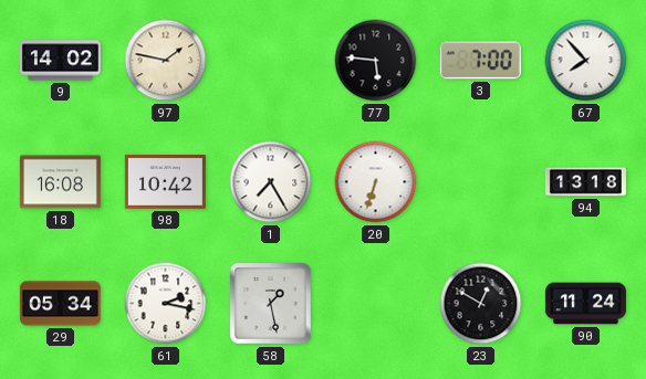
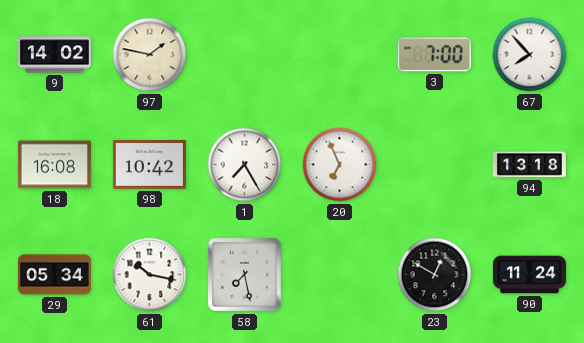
77: 5:46 -> none (376, 61)
20: 6:33 -> 6:56 (340, 165)
61: 2:17 -> 10:17 (150, 275)
58: 1:28 -> 7:28 (244, 274)
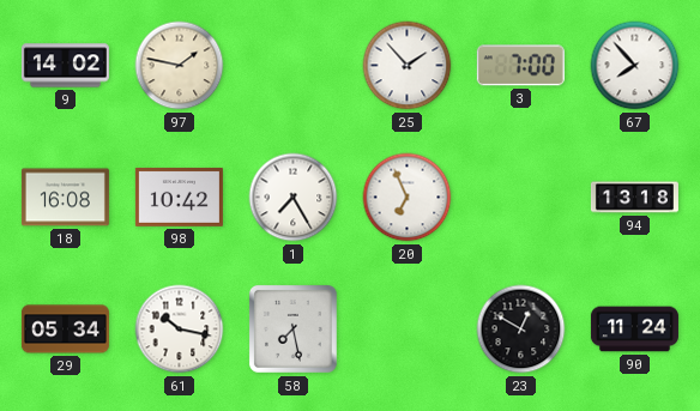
25: none -> 1:53 (408, 66)
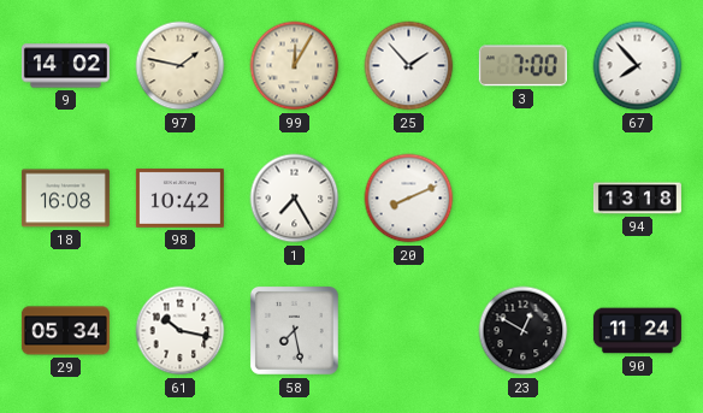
99: none -> 12:05 (295, 66)
20: 6:56 -> 8:11 (409, 199)
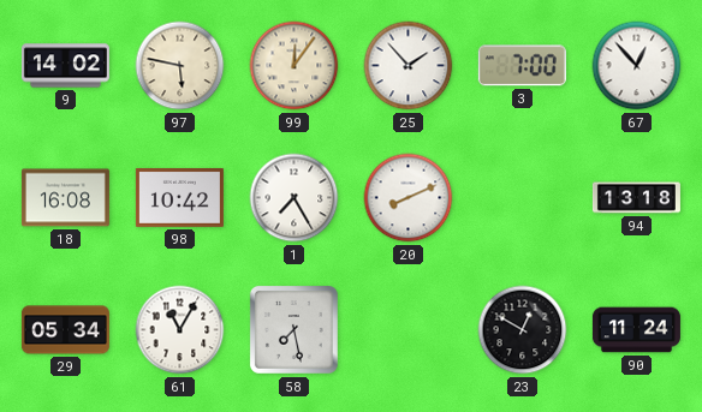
97: 1:47 -> 5:47 (180, 66)
99: 12:05 -> 12:06 (295, 66)
67: 7:53 -> 12:53 (637, 66)
61: 10:17 -> 11:05 (180, 330)
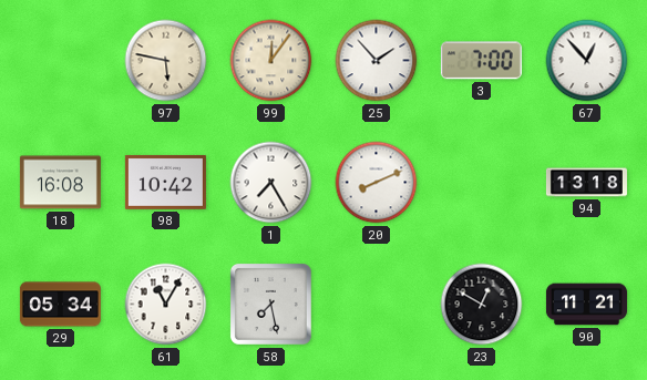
9: 14:02 -> none (65, 66)
90: 11:24 -> 11:21 (586, 305)
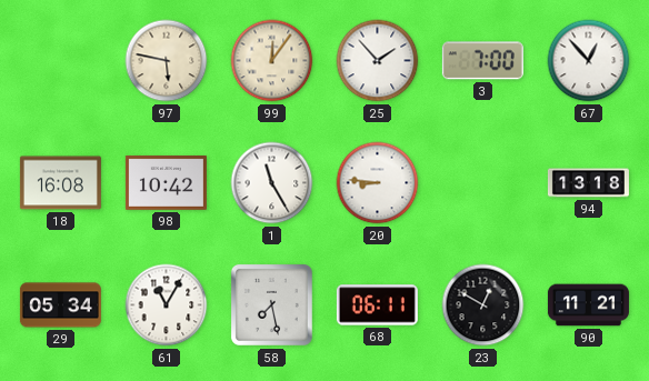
1: 7:25 -> 11:25 (272, 183)
20: 8:11 -> 8:46 (378, 183)
68: none -> 06:11 (377, 305)
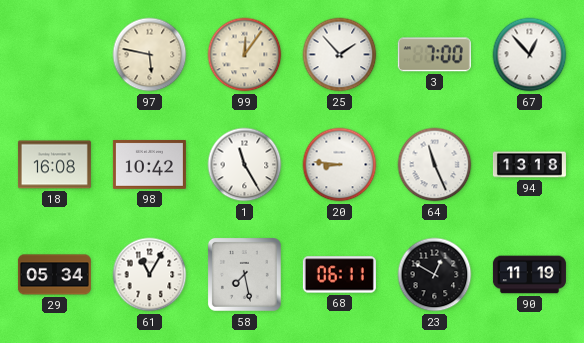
64: none -> 11:26 (435, 165)
90: 11:21 -> 11:19 (529, 275)
